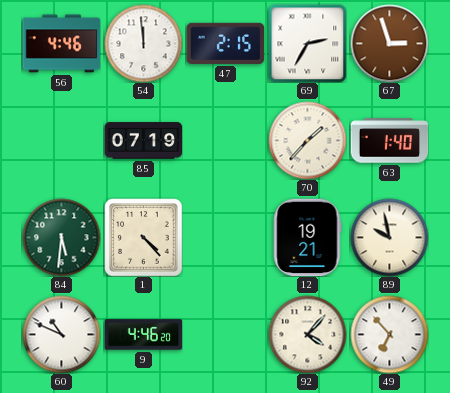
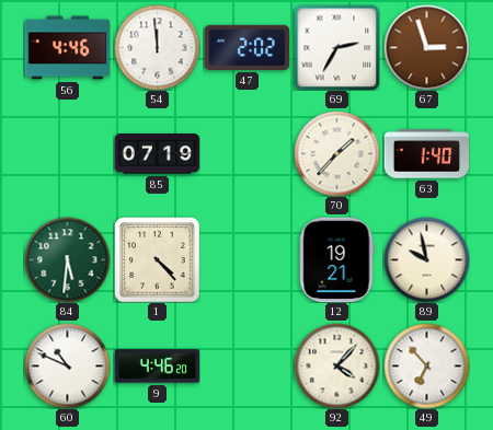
47: 2:15 -> 2:02 (246, 47)
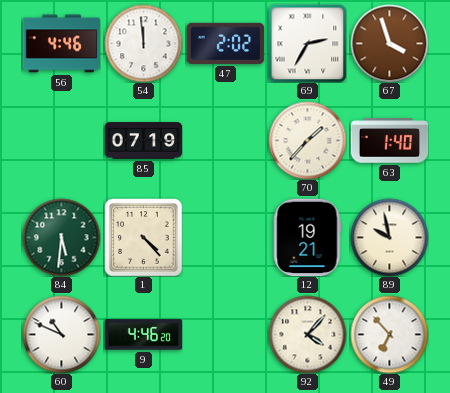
67: 2:57 -> 3:57 (389, 43)
